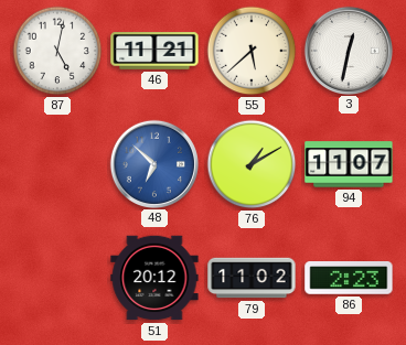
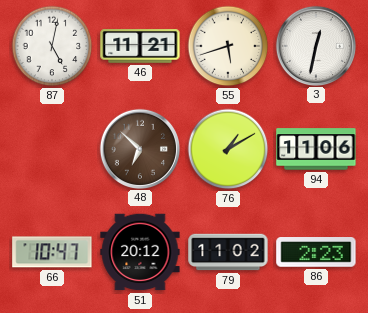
55: 5:38 -> 5:42 (228, 46)
48 dial: blue -> brown (139, 148)
94: 11:07 -> 11:06 (316, 149)
66: none -> 10:47 (52, 252)
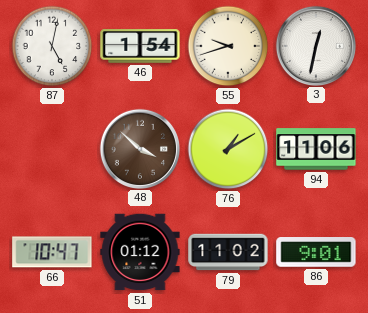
46: 11:21 -> 1:54 (140, 46)
55: 5:42 -> 9:42 (228, 46)
48: 6:52 -> 3:52 (139, 148)
51: 20:12 -> 01:12 (140, 252)
86: 2:23 -> 9:01 (316, 252)
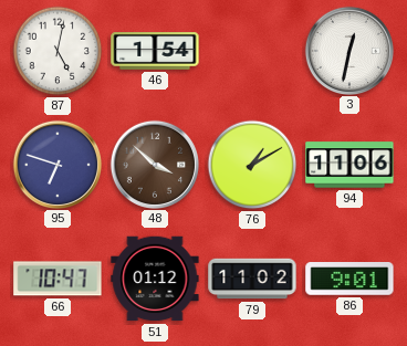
55: 9:42 -> none (228, 46)
95: none -> 6:48 (56, 164)
